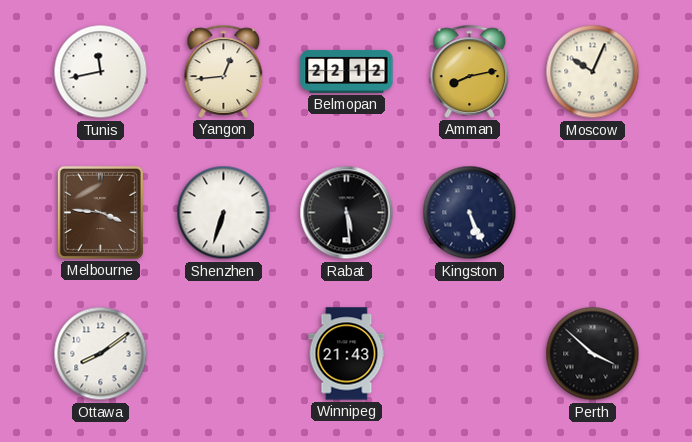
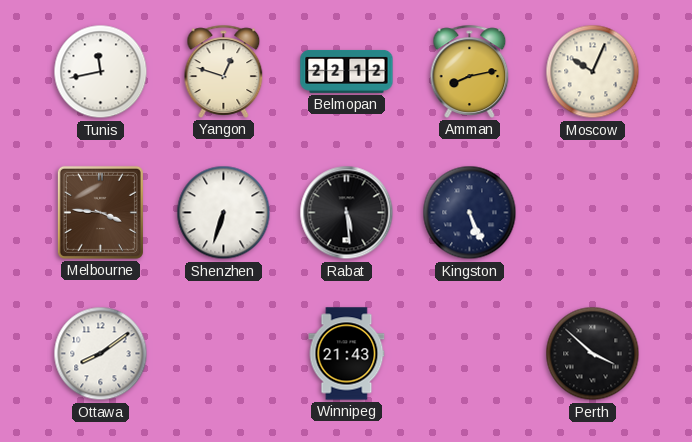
Yangon: 12:44 -> 12:48 (224, 71)
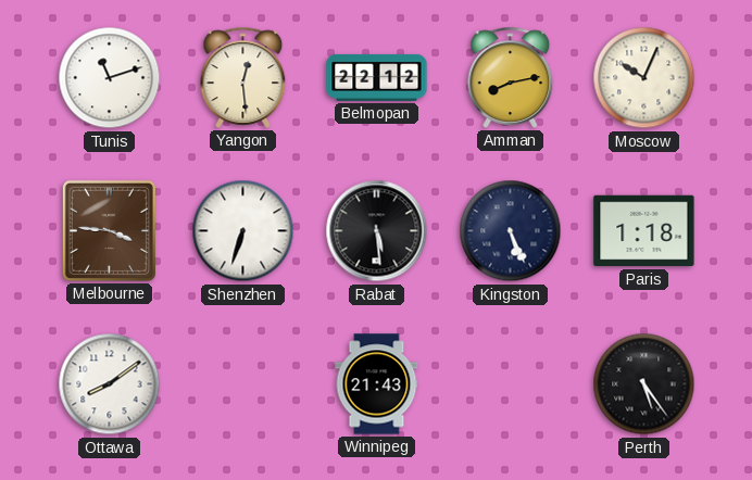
Tunis: 11:43 -> 11:12 (110, 78)
Yangon: 12:48 -> 12:29 (243, 77)
Paris: none -> 1:18 (644, 231)
Perth: 3:52 -> 5:24 (644, 384)
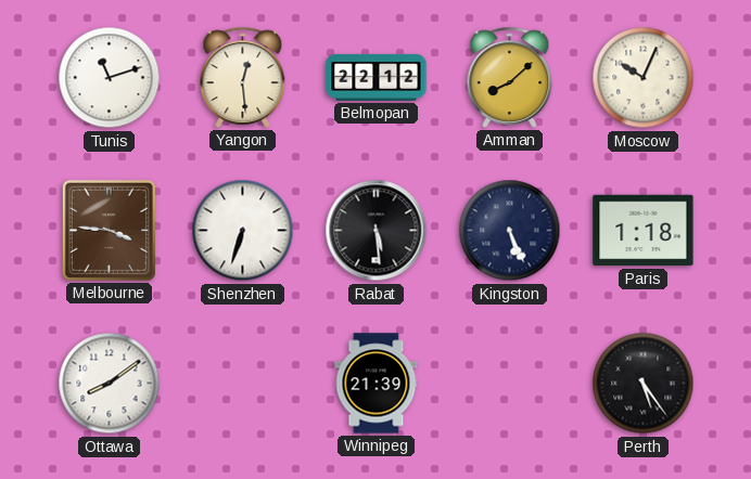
Amman: 8:13 -> 8:08 (510, 77)
Winnipeg: 21:43 -> 21:39 (377, 384)
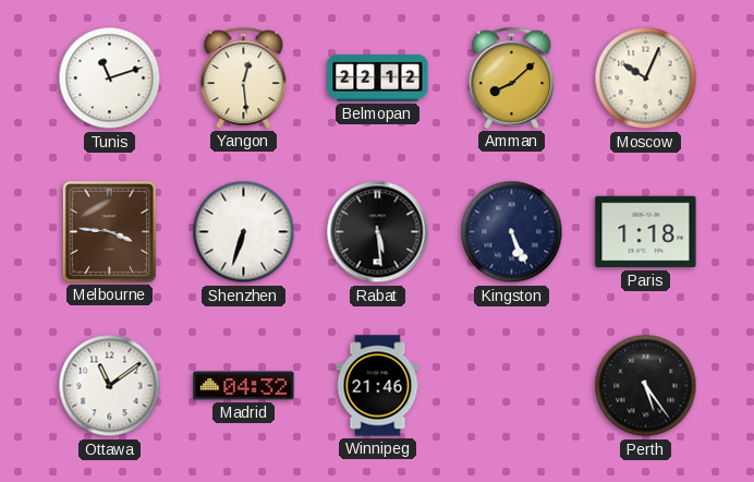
Ottawa: 8:09 -> 11:09 (110, 386)
Madrid: none -> 04:32 (244, 386)
Winnipeg: 21:39 -> 21:46 (378, 386)
